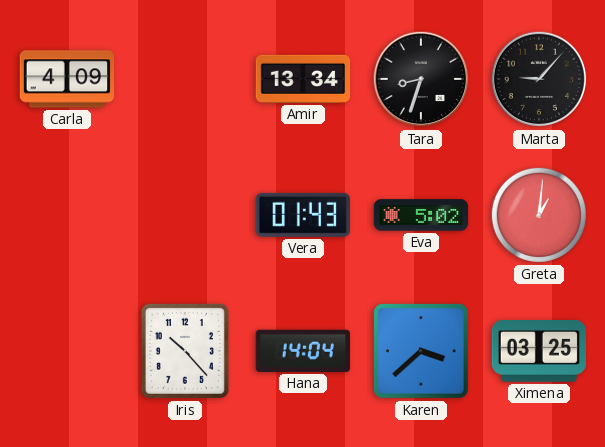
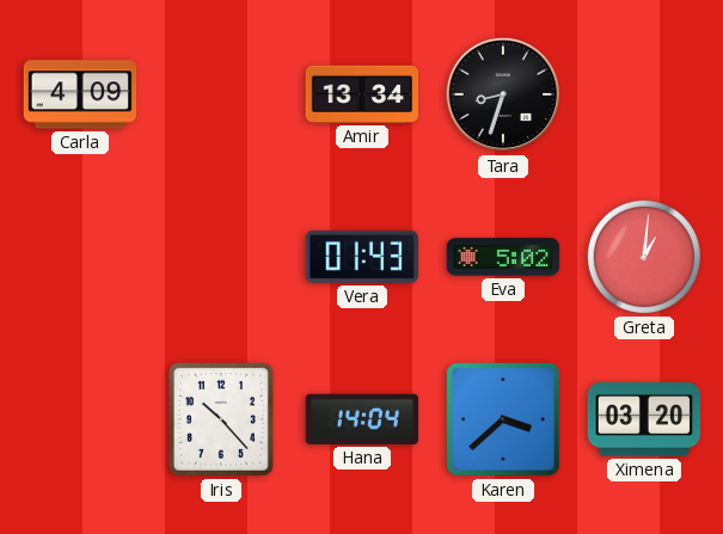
Marta: 9:07 -> none (539, 79)
Ximena: 03:25 -> 03:20 (643, 421)
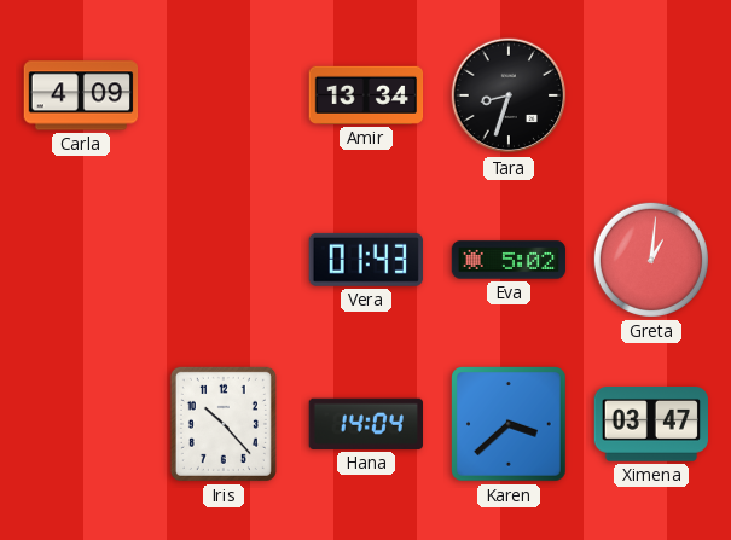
Ximena: 03:20 -> 03:47 (650, 425)
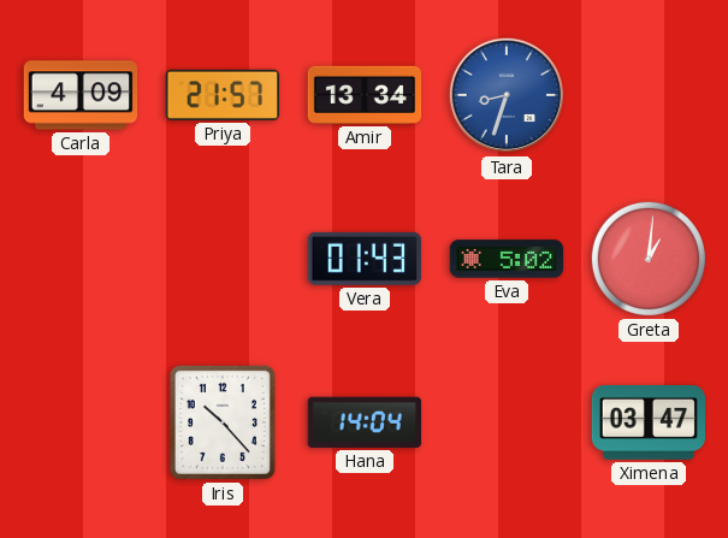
Priya: none -> 21:57 (223, 95)
Tara dial: black -> blue (507, 95)
Karen: 3:38 -> none (510, 425)
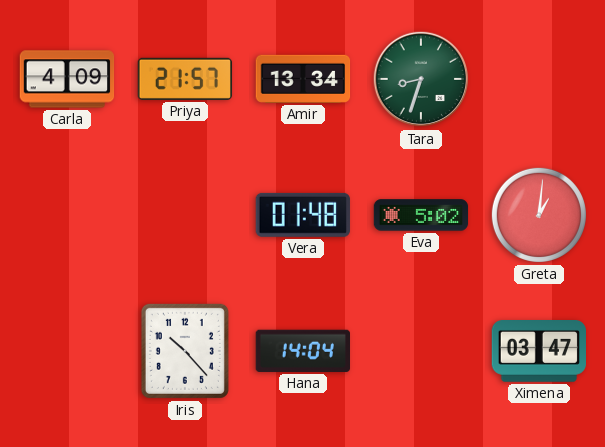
Tara dial: blue -> green (421, 79)
Vera: 01:43 -> 01:48 (303, 215)
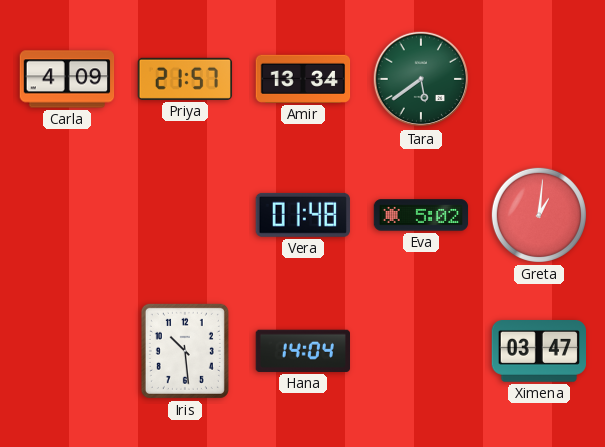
Tara: 8:33 -> 5:39 (421, 79)
Iris: 10:23 -> 10:29 (185, 351)
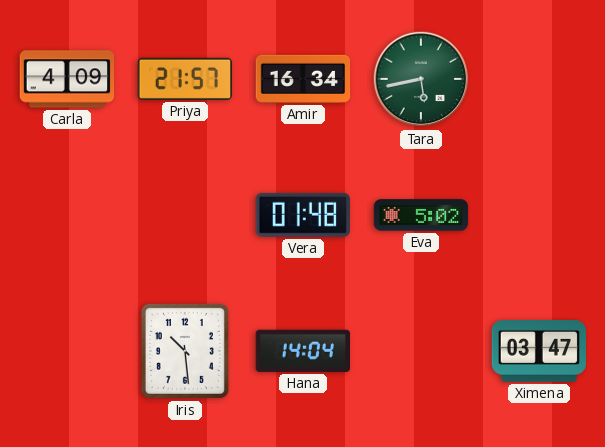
Amir: 13:34 -> 16:34 (303, 79)
Tara: 5:39 -> 5:43 (421, 79)
Greta: 1:01 -> none (539, 215)
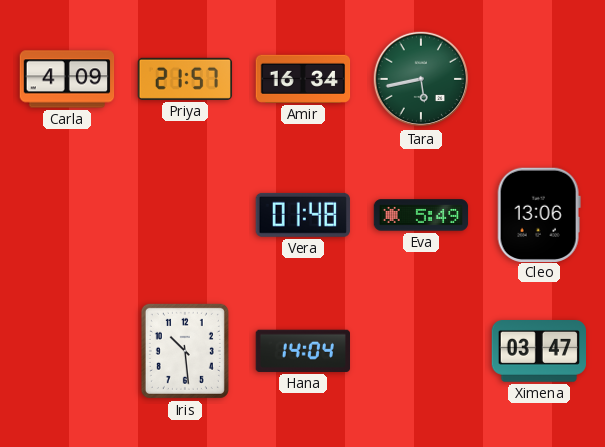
Eva: 5:02 -> 5:49 (421, 215)
Cleo: none -> 13:06 (539, 214)
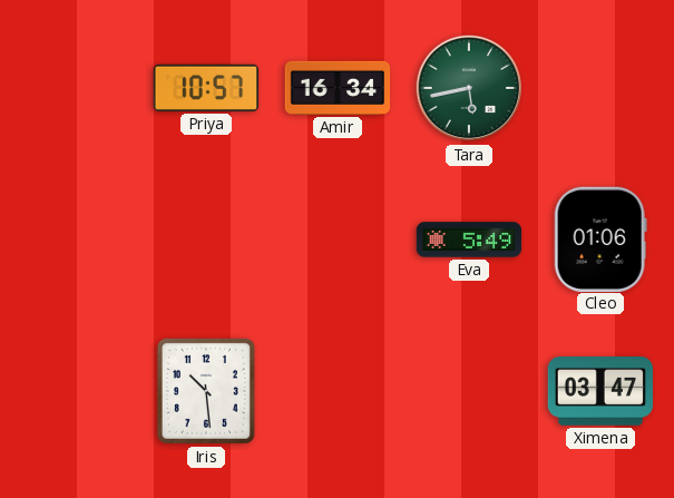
Carla: 4:09 -> none (67, 79)
Priya: 21:57 -> 10:57 (206, 88)
Vera: 01:48 -> none (303, 215)
Cleo: 13:06 -> 01:06 (600, 238)
Hana: 14:04 -> none (302, 351)
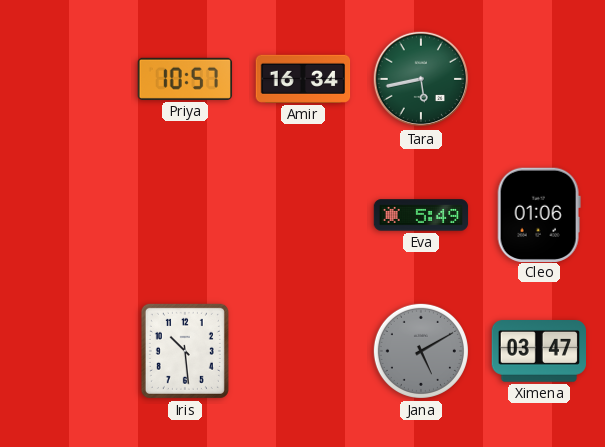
Jana: none -> 5:10 (421, 351)
